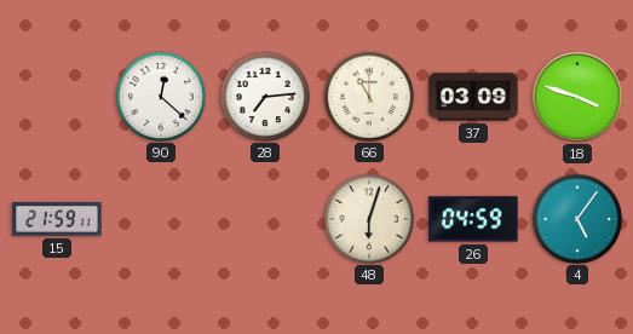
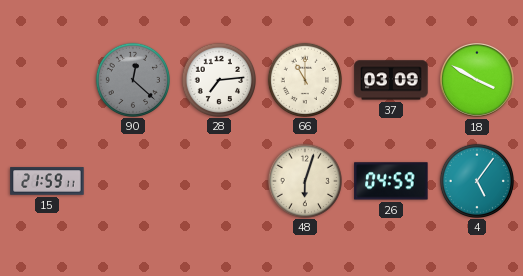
90 dial: white -> grey (132, 79)
18: 3:48 -> 3:50 (478, 81)
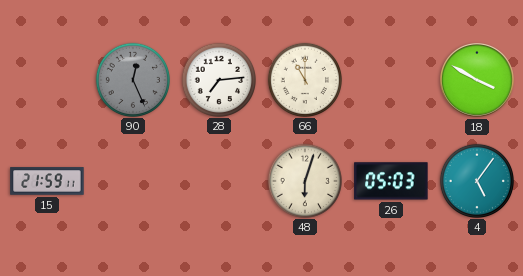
90: 12:22 -> 12:26 (132, 79)
37: 03:09 -> none (391, 80)
26: 04:59 -> 05:03 (391, 181)
